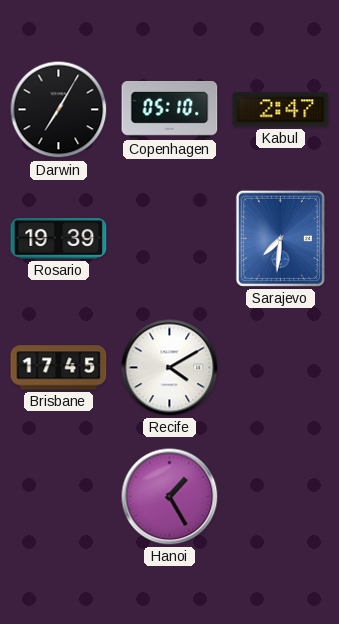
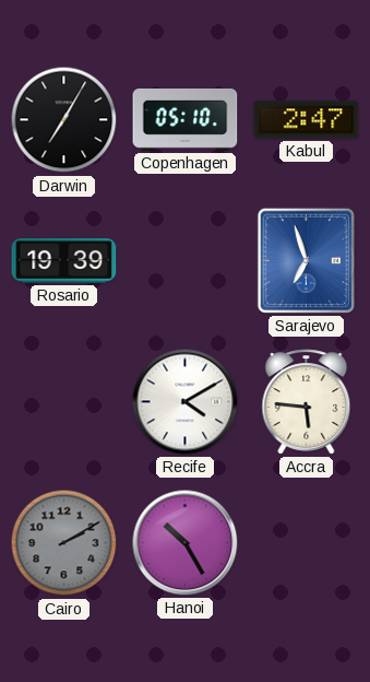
Sarajevo: 7:31 -> 6:57 (306, 260)
Brisbane: 17:45 -> none (59, 368)
Accra: none -> 5:46 (307, 402)
Cairo: none -> 2:10 (64, 543)
Hanoi: 1:25 -> 10:25 (186, 543)
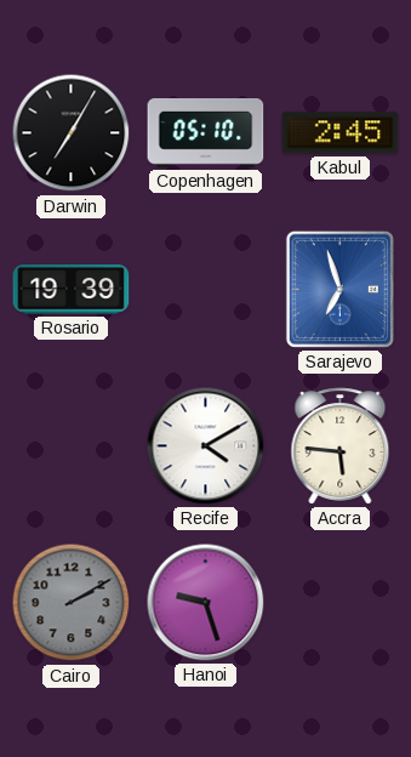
Kabul: 2:47 -> 2:45 (341, 133)
Hanoi: 10:25 -> 9:27 (206, 603)
